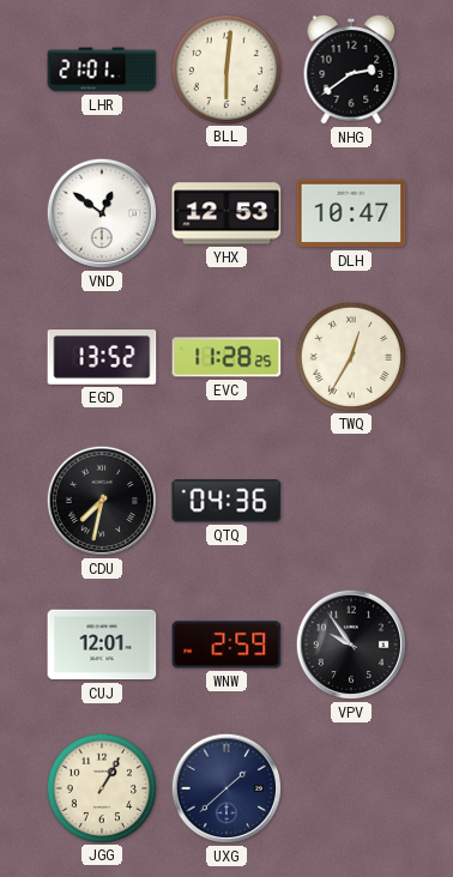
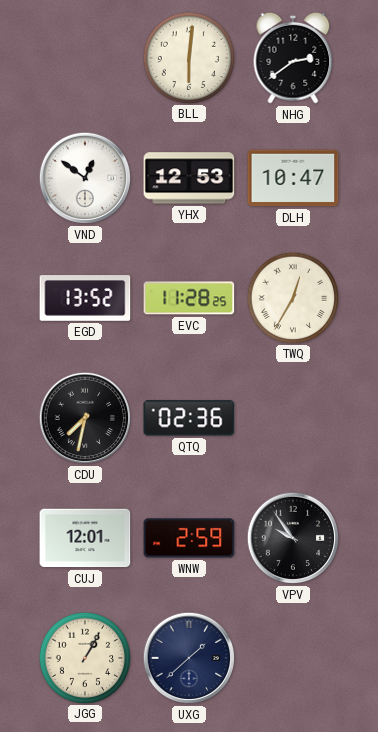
LHR: 21:01 -> none (102, 69)
QTQ: 04:36 -> 02:36 (189, 418)
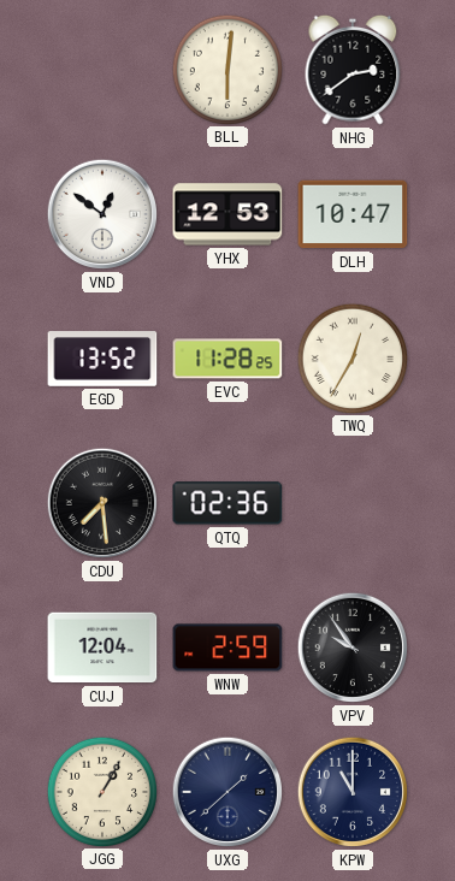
CDU: 7:32 -> 7:29 (102, 503)
CUJ: 12:01 -> 12:04 (102, 648)
KPW: none -> 11:00 (353, 792)
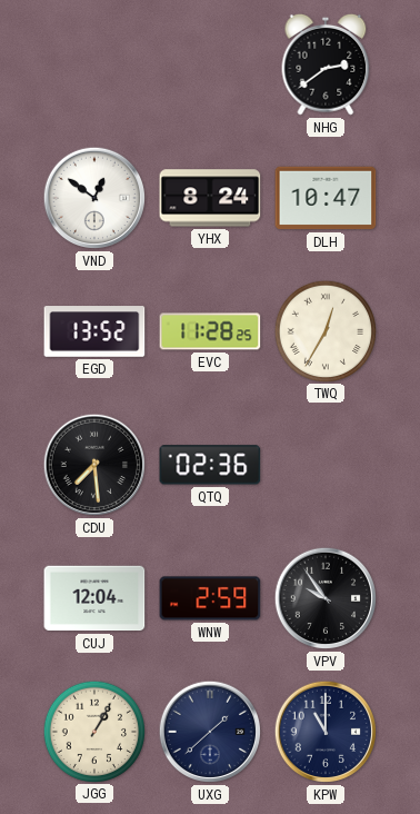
BLL: 6:01 -> none (226, 69)
YHX: 12:53 -> 8:24 (210, 198)
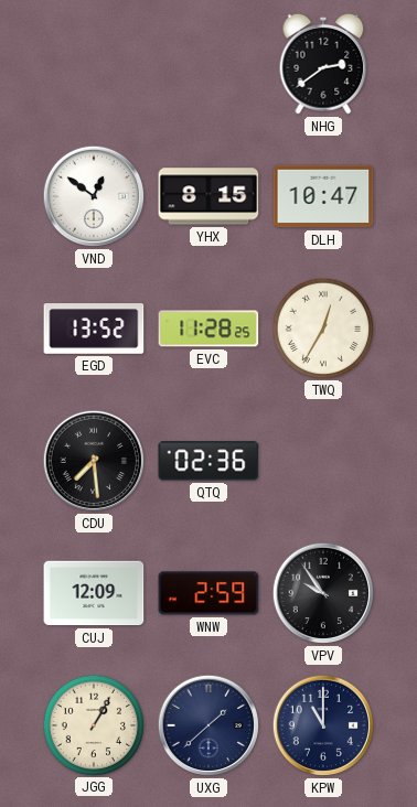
YHX: 8:24 -> 8:15 (209, 196)
CUJ: 12:04 -> 12:09 (94, 593)
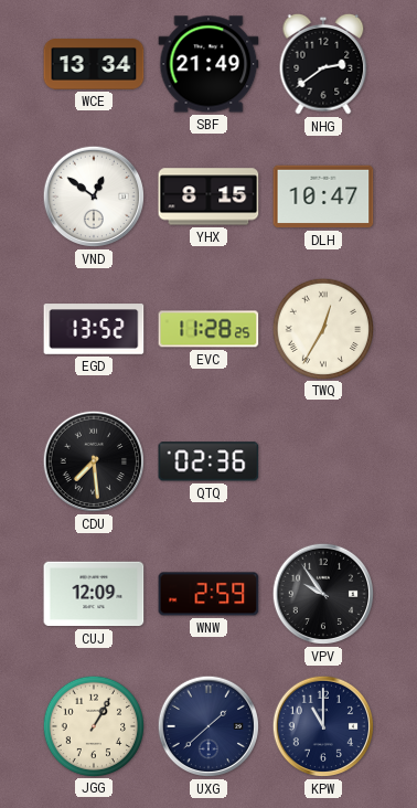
WCE: none -> 13:34 (94, 64)
SBF: none -> 21:49 (209, 64)
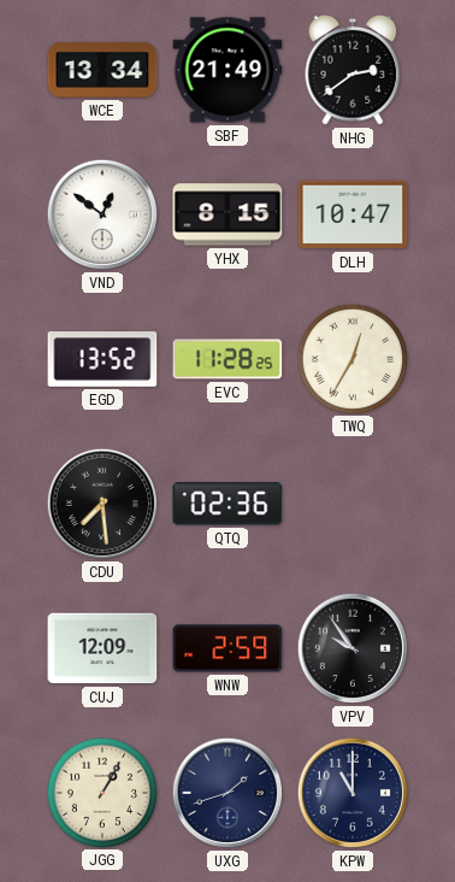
UXG: 1:38 -> 1:42 (227, 793)
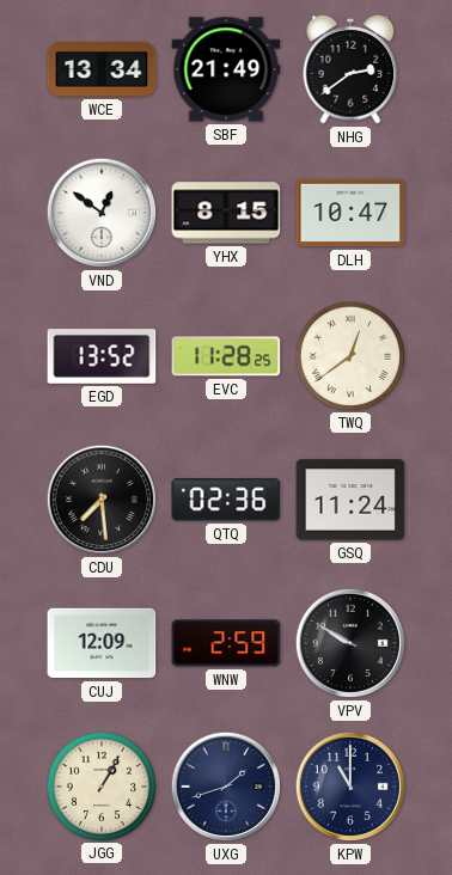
TWQ: 12:35 -> 12:39 (349, 355)
GSQ: none -> 11:24 (350, 500)
VPV: 9:54 -> 9:50 (350, 643)
